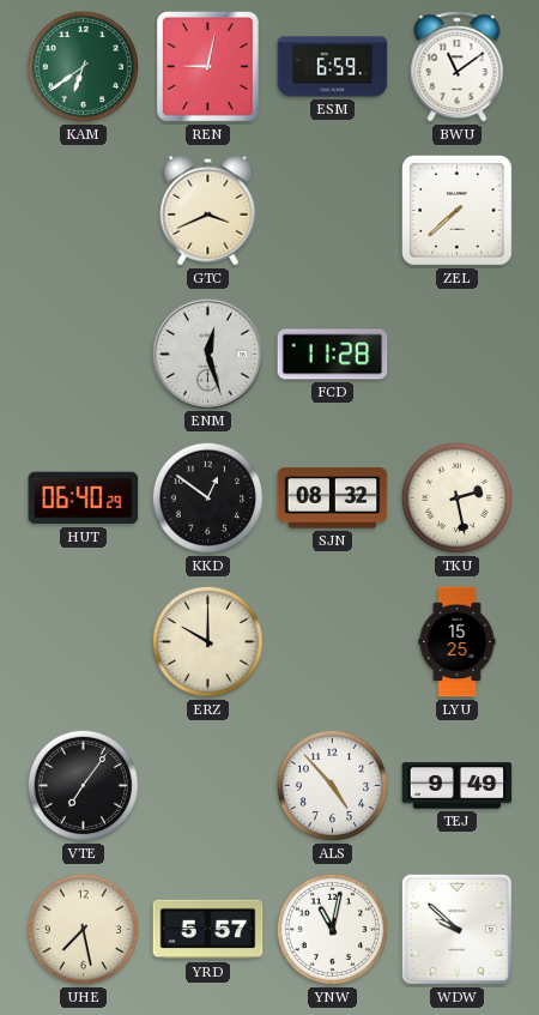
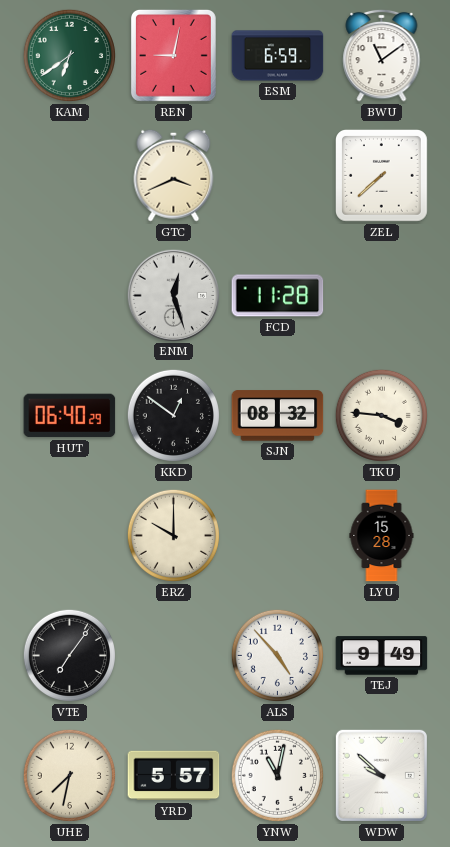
TKU: 2:28 -> 3:46 (381, 415)
LYU: 15:25 -> 15:28 (382, 536)
UHE: 7:28 -> 7:32 (69, 775)
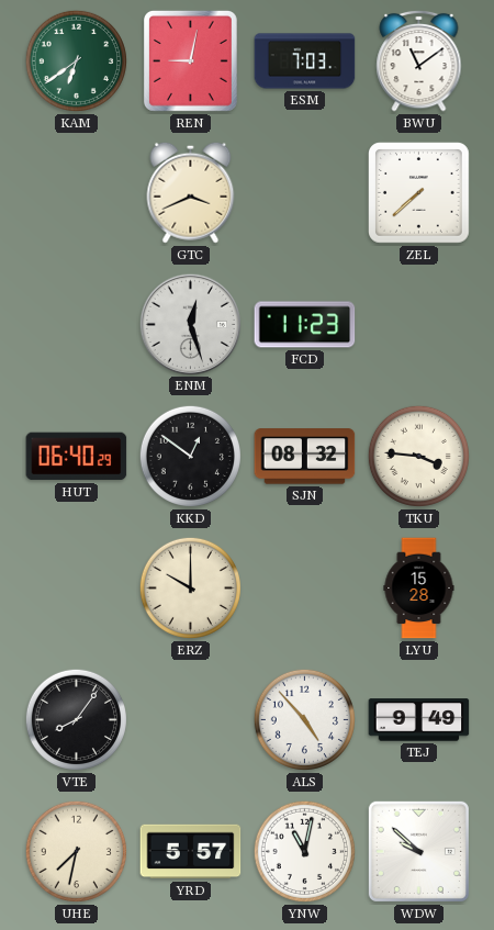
ESM: 6:59 -> 7:03 (305, 61)
FCD: 11:28 -> 11:23 (305, 325)
VTE: 7:06 -> 8:06 (76, 719)
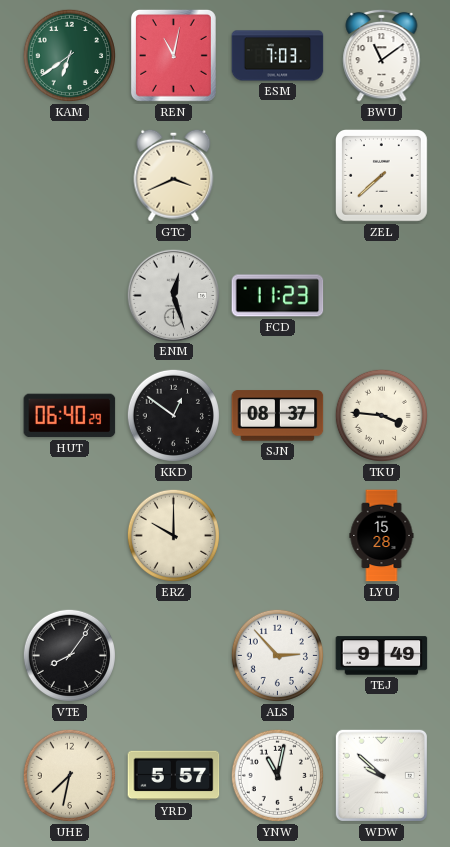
REN: 9:02 -> 11:02 (173, 55)
SJN: 08:32 -> 08:37 (278, 416)
ALS: 4:53 -> 2:53 (277, 655)
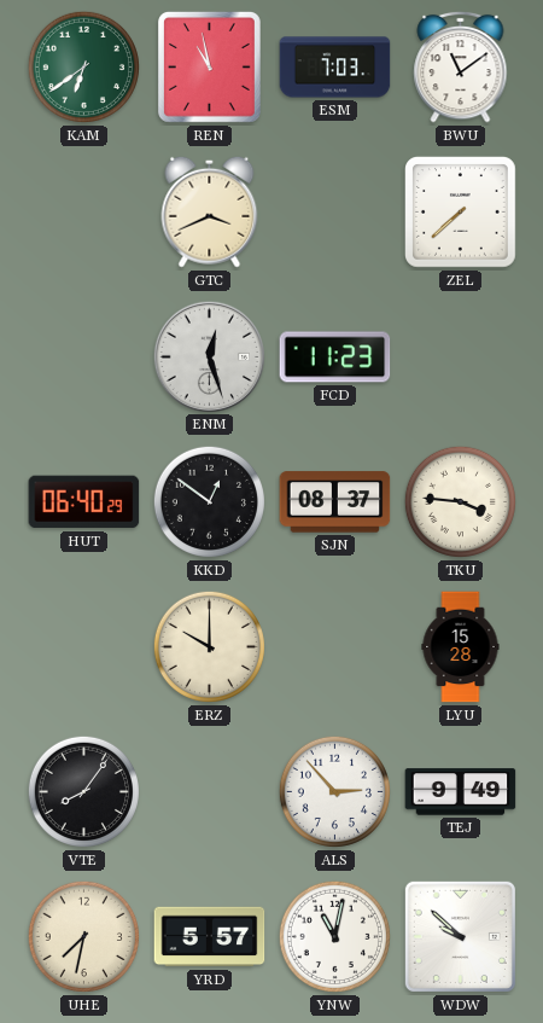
REN: 11:02 -> 10:58 (209, 66)
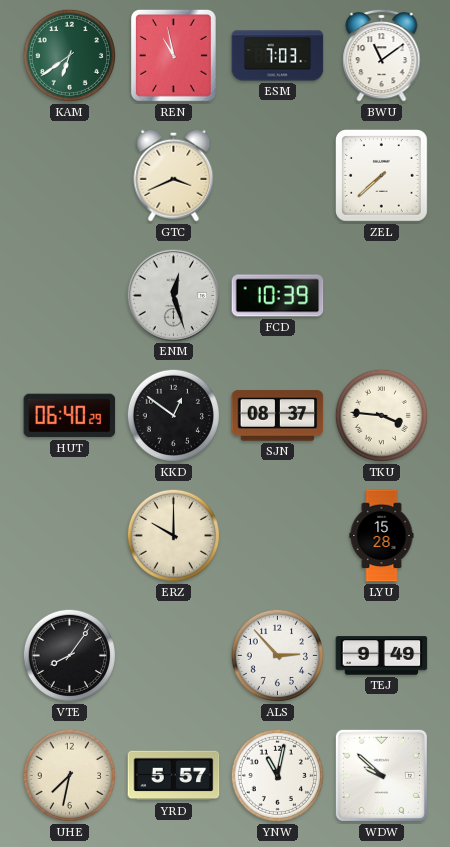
FCD: 11:23 -> 10:39 (278, 296)
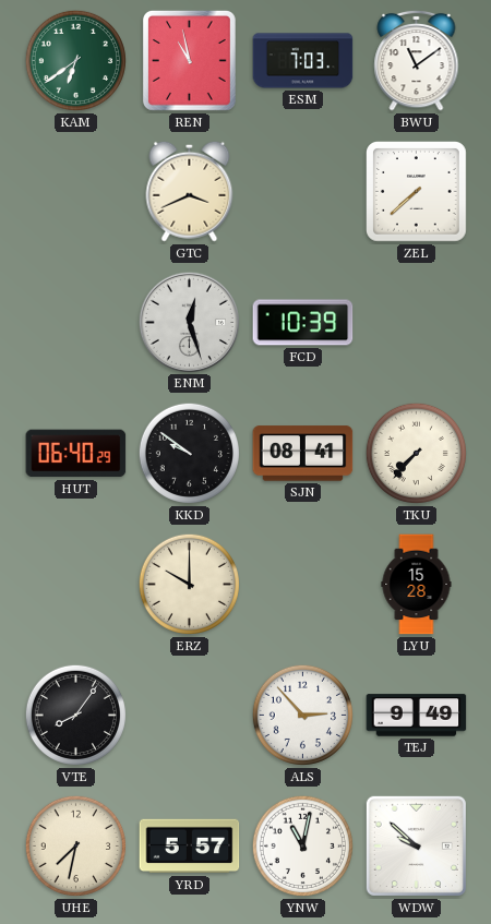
KKD: 12:51 -> 9:51 (189, 453)
SJN: 08:37 -> 08:41 (303, 454)
TKU: 3:46 -> 7:37 (416, 453)
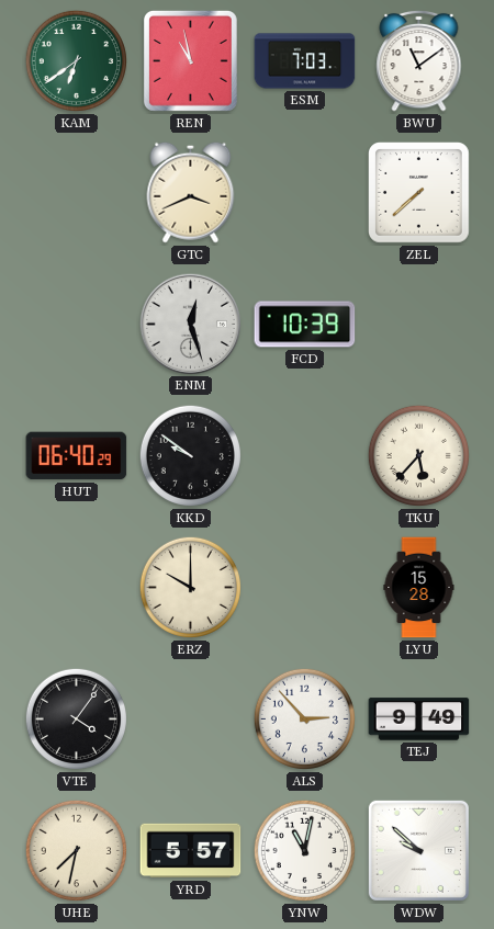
SJN: 08:41 -> none (303, 454)
TKU: 7:37 -> 5:37 (418, 455)
VTE: 8:06 -> 4:06 (76, 718)
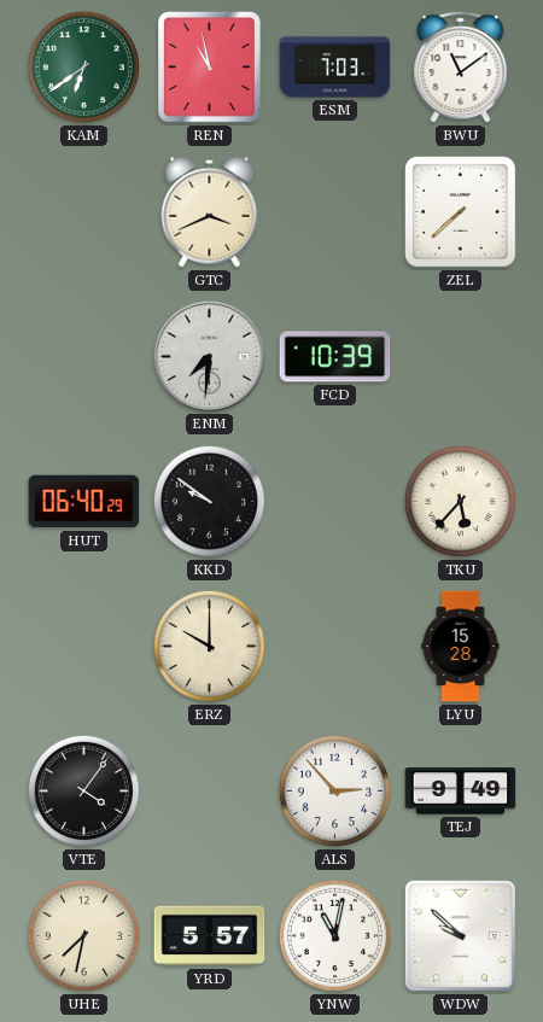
ENM: 12:27 -> 7:31 (209, 356)
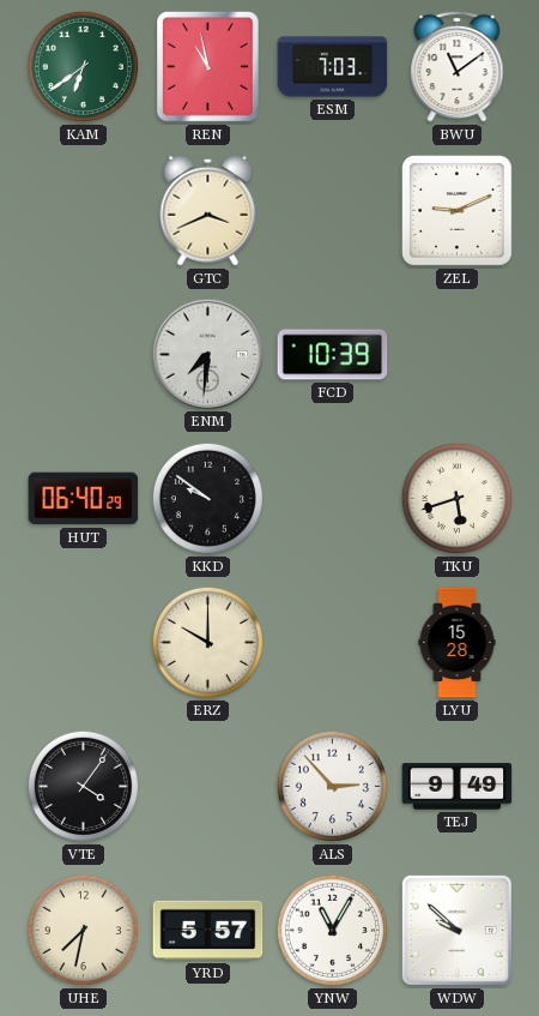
ZEL: 7:38 -> 9:11 (458, 211)
TKU: 5:37 -> 5:42 (456, 498)
YNW: 11:02 -> 11:05 (332, 930)
